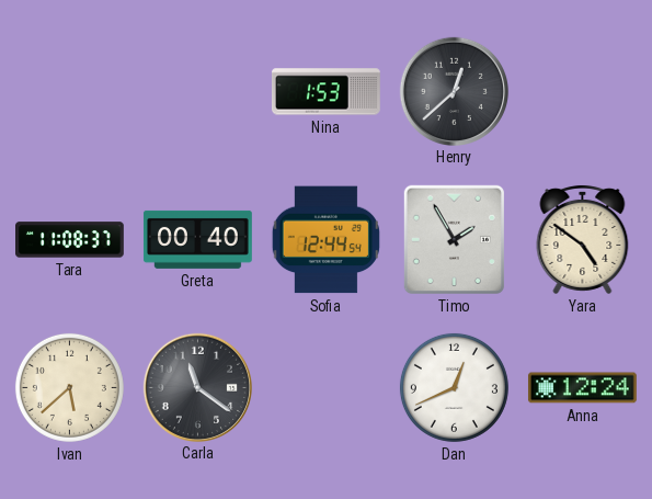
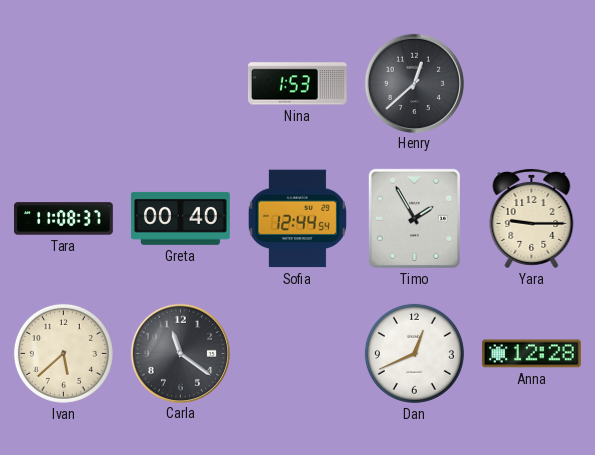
Yara: 4:51 -> 9:15 (532, 218)
Anna: 12:24 -> 12:28 (531, 354)
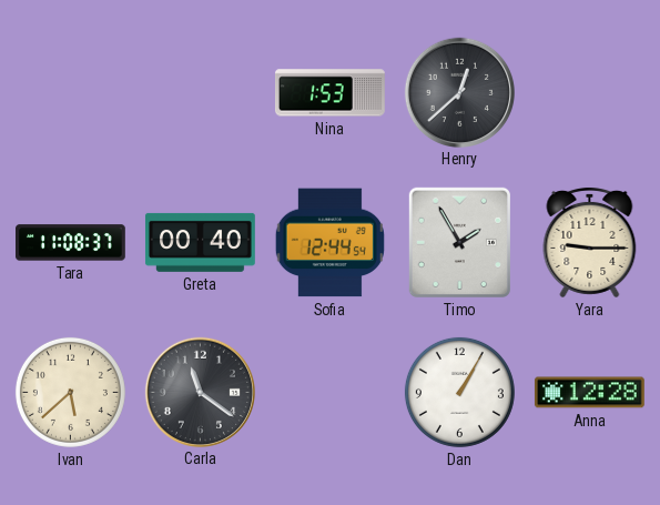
Dan: 12:41 -> 1:05 (459, 392)
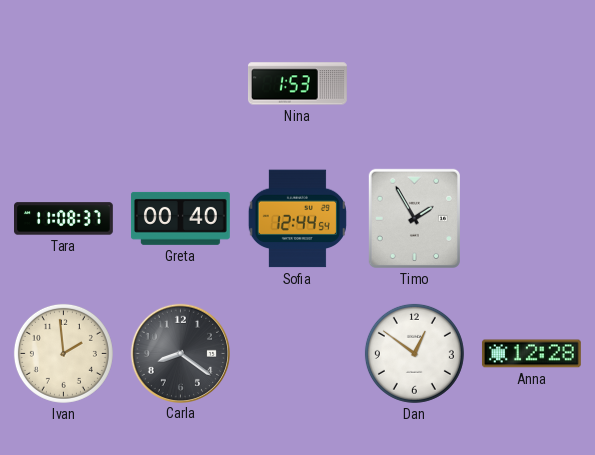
Henry: 12:38 -> none (459, 92)
Yara: 9:15 -> none (590, 242)
Ivan: 5:38 -> 1:59 (63, 353)
Carla: 11:21 -> 8:21 (180, 353)
Dan: 1:05 -> 12:51 (414, 353)
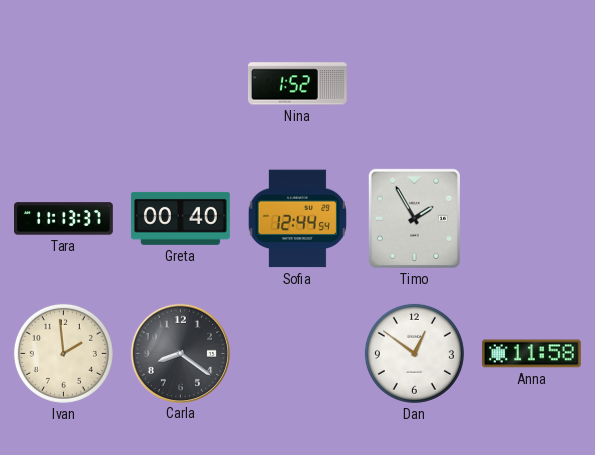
Nina: 1:53 -> 1:52 (297, 84)
Tara: 11:08 -> 11:13 (64, 219)
Anna: 12:28 -> 11:58 (531, 354)
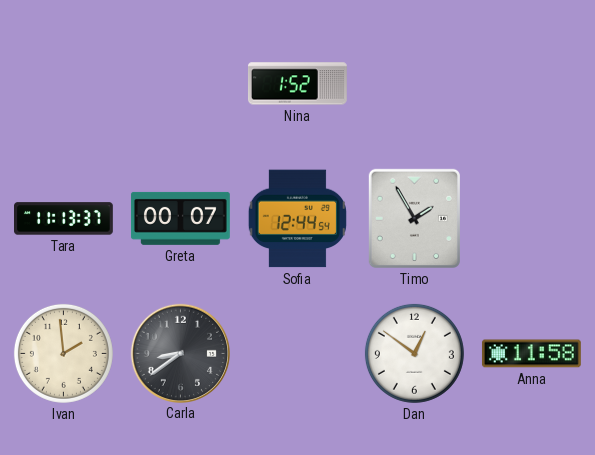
Greta: 00:40 -> 00:07 (181, 218)
Carla: 8:21 -> 8:39 (180, 353)
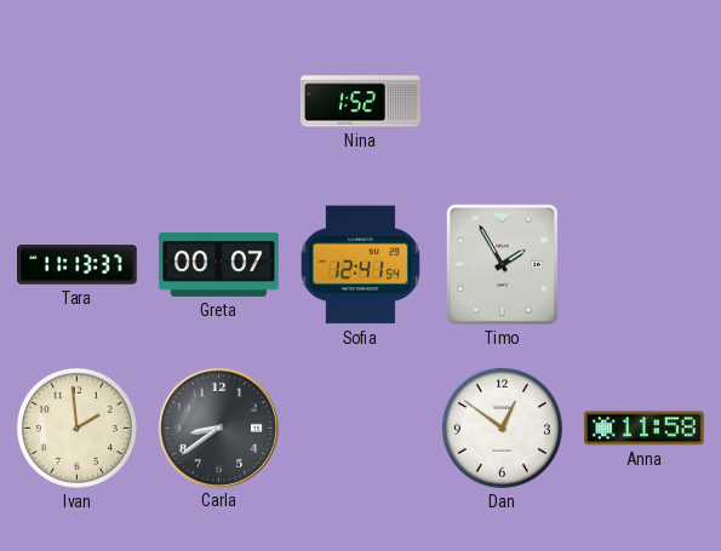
Sofia: 12:44 -> 12:41 (360, 265)
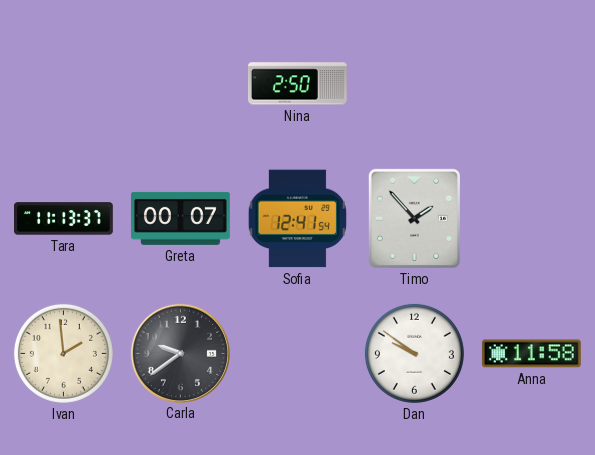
Nina: 1:52 -> 2:50 (297, 84)
Timo: 1:55 -> 1:53 (414, 218)
Carla: 8:39 -> 9:39 (180, 353)
Dan: 12:51 -> 9:51 (414, 353)
